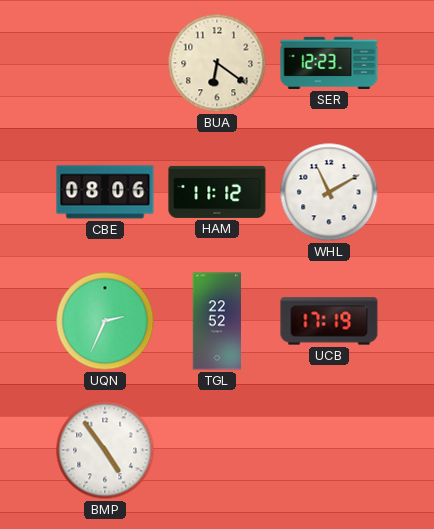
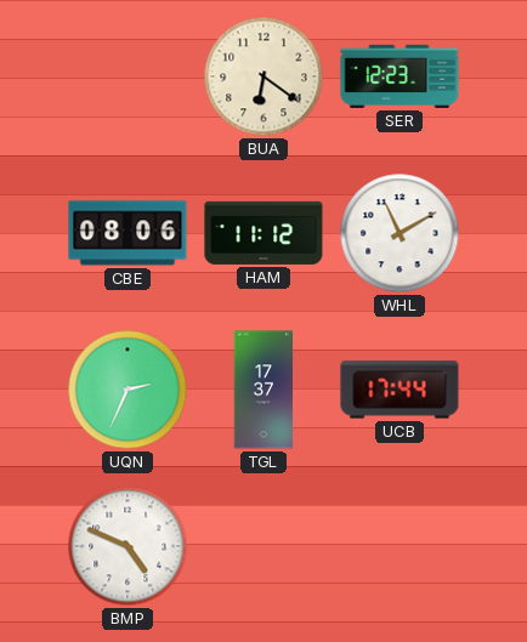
TGL: 22:52 -> 17:37 (263, 390)
UCB: 17:19 -> 17:44 (399, 390)
BMP: 4:54 -> 4:49 (127, 546)
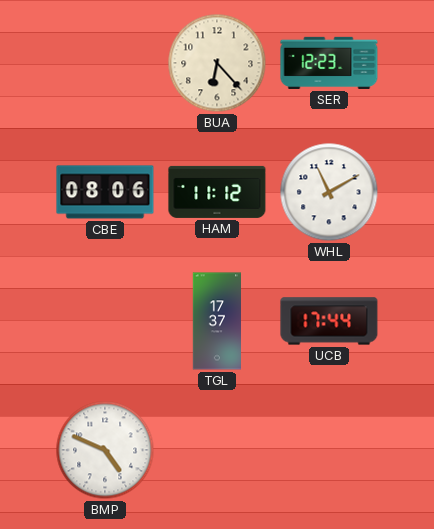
BUA: 6:21 -> 6:23 (217, 63)
UQN: 2:34 -> none (127, 390)
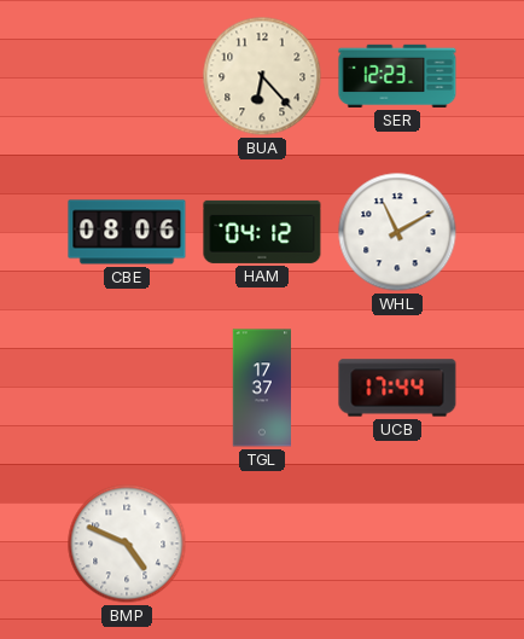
HAM: 11:12 -> 04:12 (262, 232)
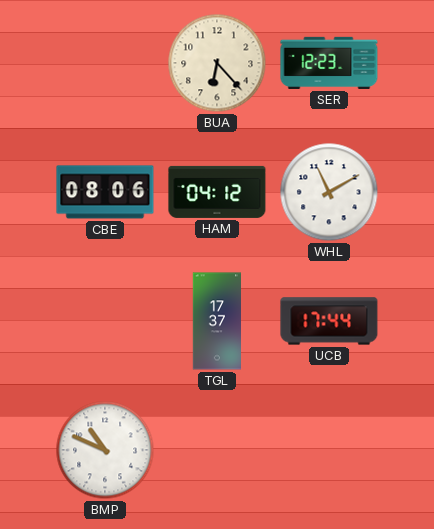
BMP: 4:49 -> 10:49 (105, 450)
